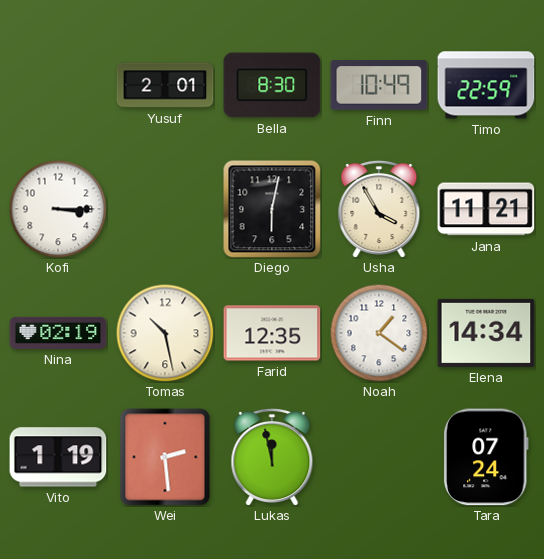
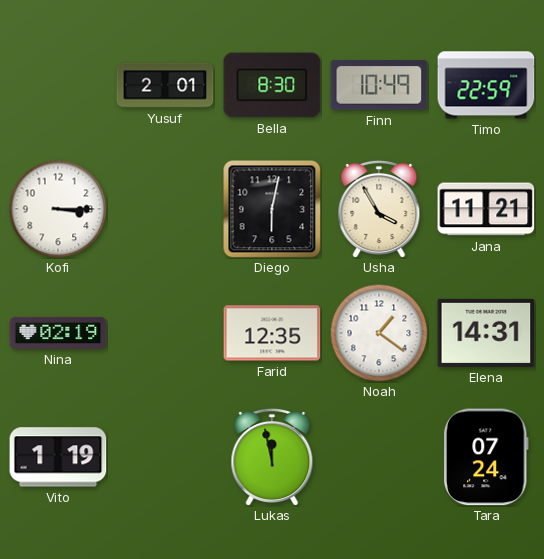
Tomas: 10:28 -> none (165, 333)
Elena: 14:34 -> 14:31 (486, 333)
Wei: 2:29 -> none (165, 457)
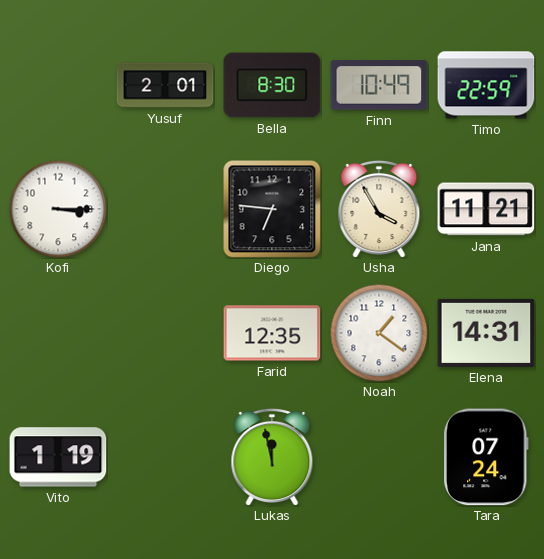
Diego: 6:02 -> 6:46 (272, 209)
Nina: 02:19 -> none (58, 333)
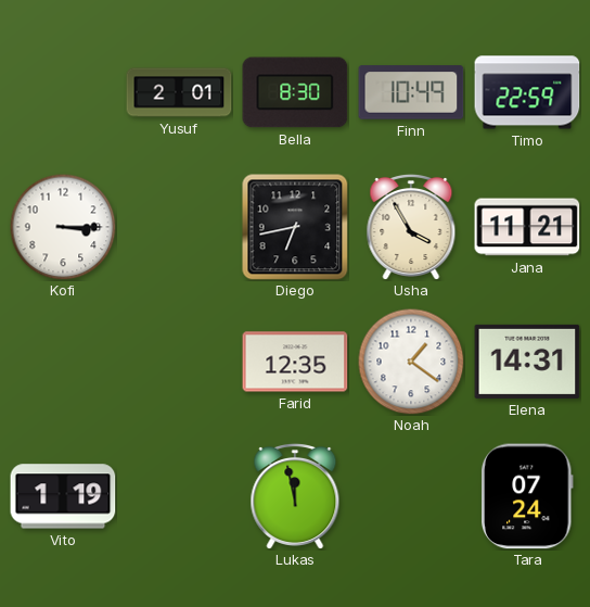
Diego: 6:46 -> 6:43 (295, 227)
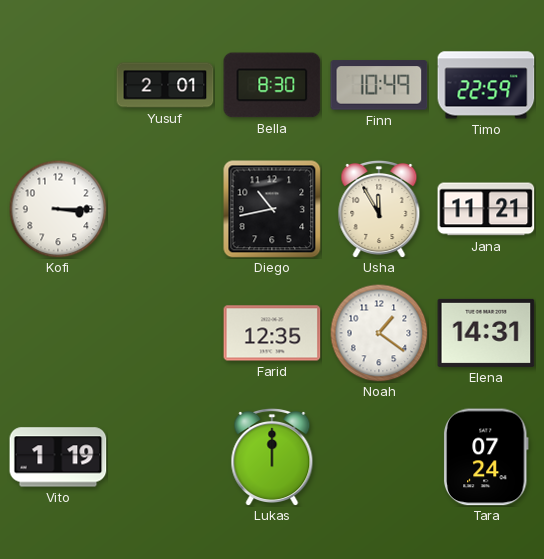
Diego: 6:43 -> 10:43 (272, 209)
Usha: 3:55 -> 11:55 (379, 208)
Lukas: 11:58 -> 12:00 (272, 456)
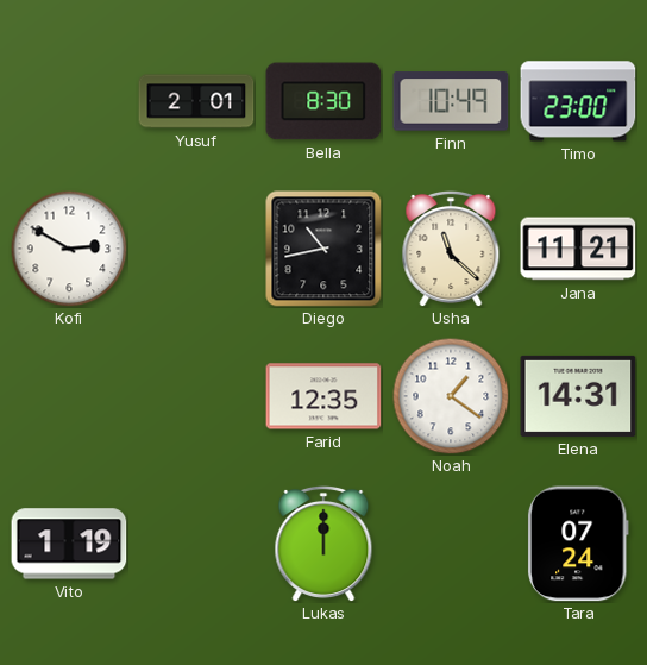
Timo: 22:59 -> 23:00 (578, 101)
Kofi: 3:15 -> 2:50 (69, 249)
Usha: 11:55 -> 11:22 (451, 247)
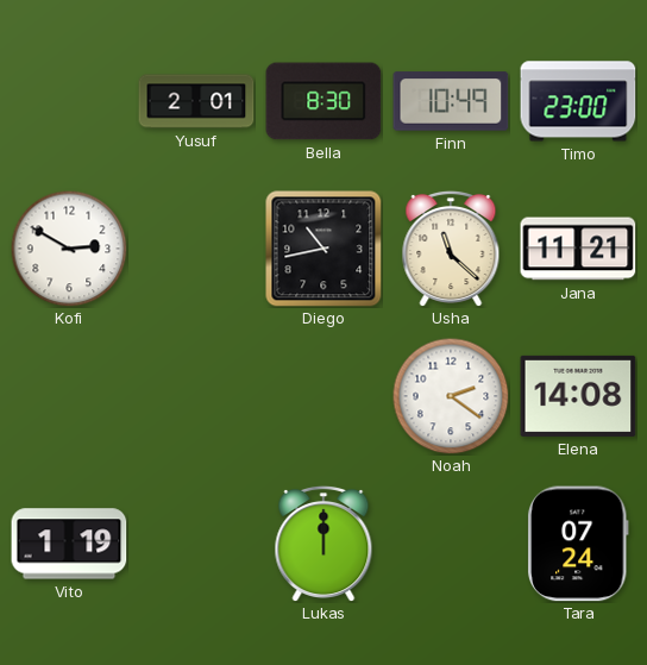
Farid: 12:35 -> none (323, 396)
Noah: 1:21 -> 2:21 (451, 396)
Elena: 14:31 -> 14:08 (578, 396)
